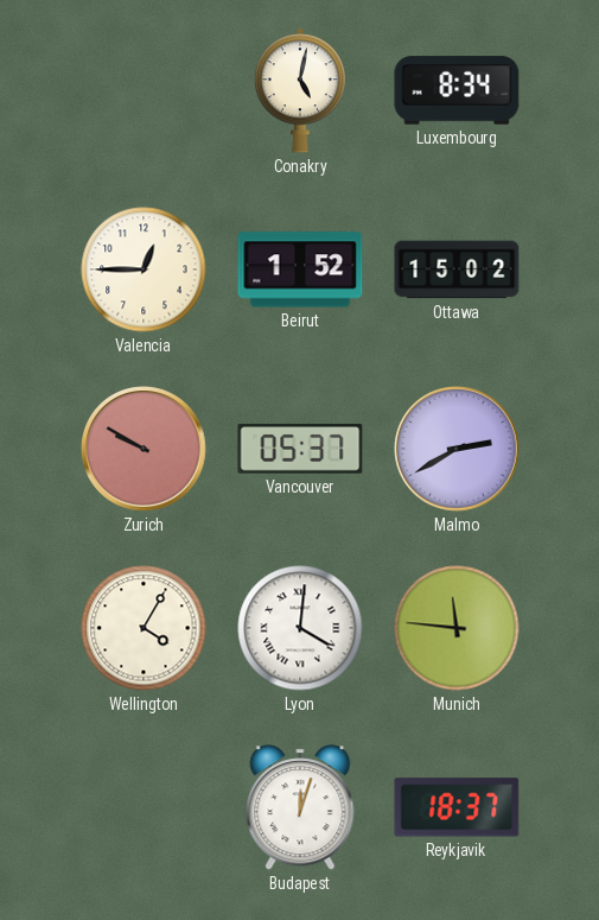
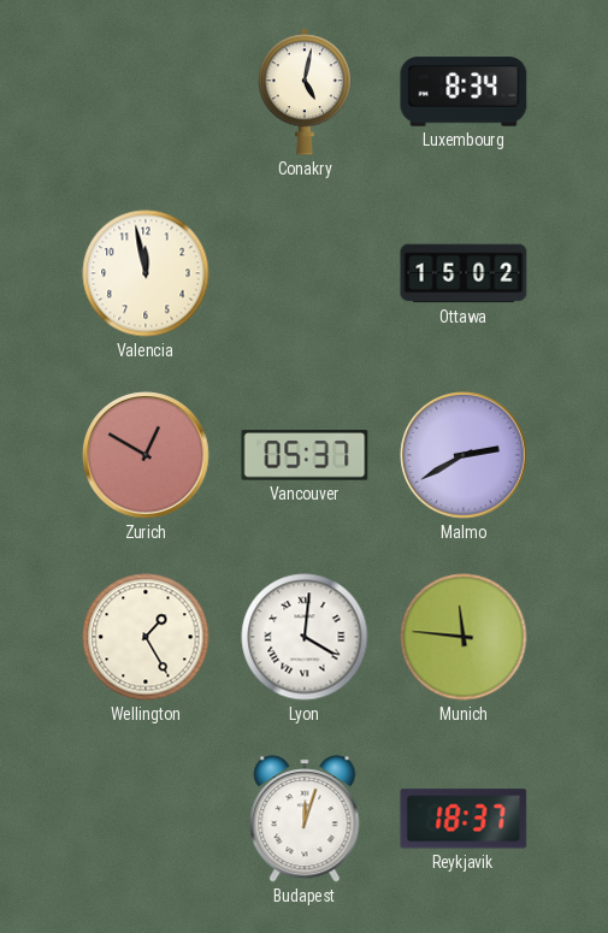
Valencia: 12:45 -> 11:58 (146, 273)
Beirut: 1:52 -> none (300, 269)
Zurich: 9:50 -> 12:50 (146, 455)
Wellington: 4:05 -> 1:25 (146, 637)
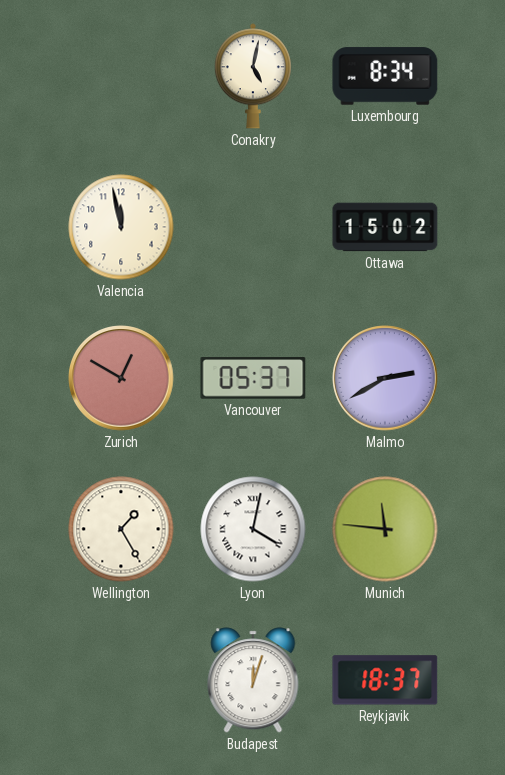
Lyon: 4:01 -> 4:02 (253, 529)
